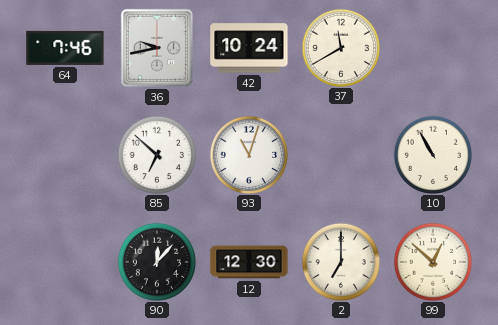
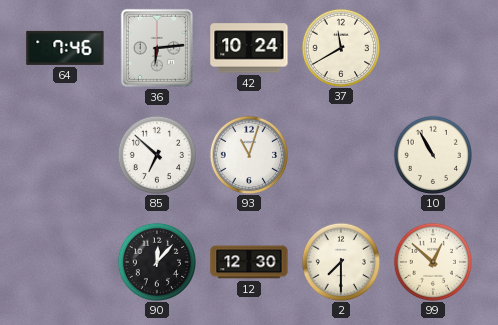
36: 9:43 -> 6:14 (157, 48)
2: 7:00 -> 7:30 (340, 261)
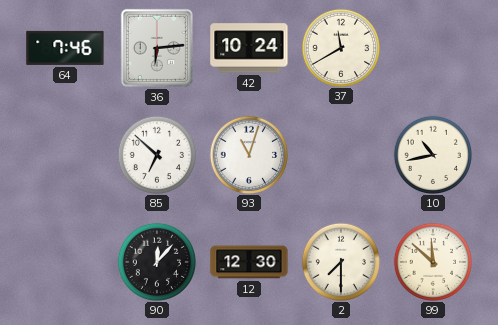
10: 10:55 -> 10:43 (432, 154)
99: 12:52 -> 11:52 (432, 261)
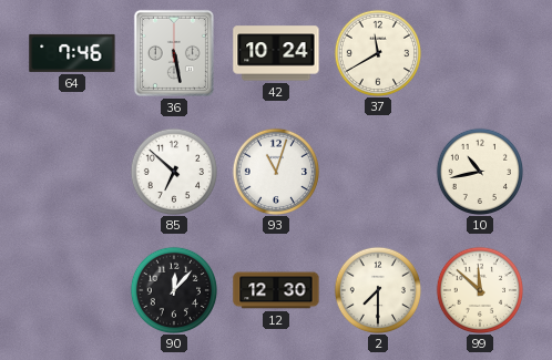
36: 6:14 -> 5:28 (174, 53)
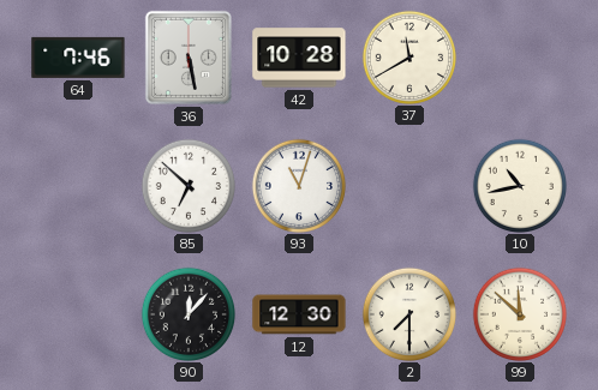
42: 10:24 -> 10:28 (299, 58)
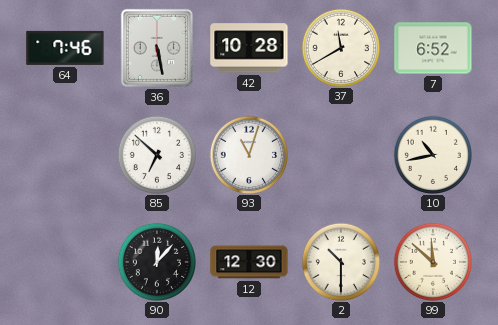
7: none -> 6:52 (433, 48)
2: 7:30 -> 10:30 (340, 261)
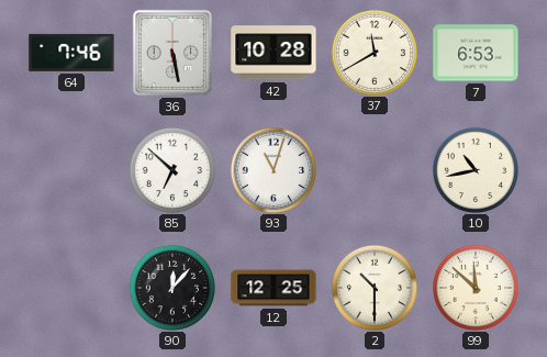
7: 6:52 -> 6:53 (476, 53)
12: 12:30 -> 12:25 (273, 288)
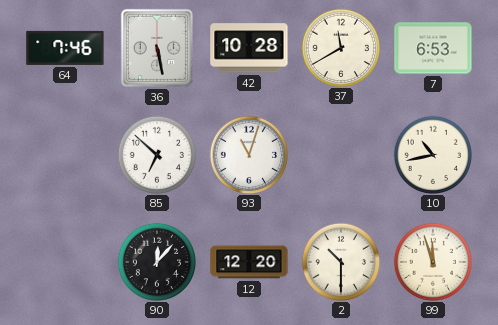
12: 12:25 -> 12:20 (249, 262)
99: 11:52 -> 11:57 (432, 261)
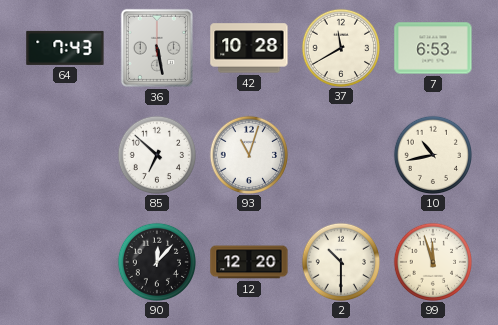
64: 7:46 -> 7:43 (65, 48)
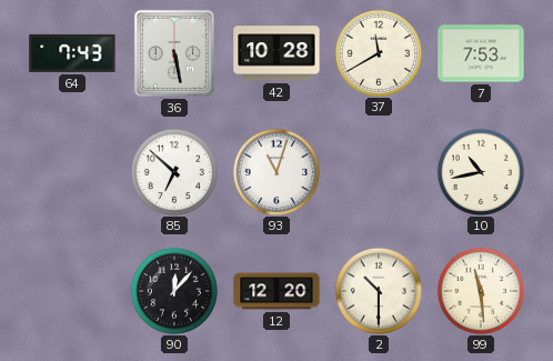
7: 6:53 -> 7:53 (481, 53)
99: 11:57 -> 11:29 (480, 290)
